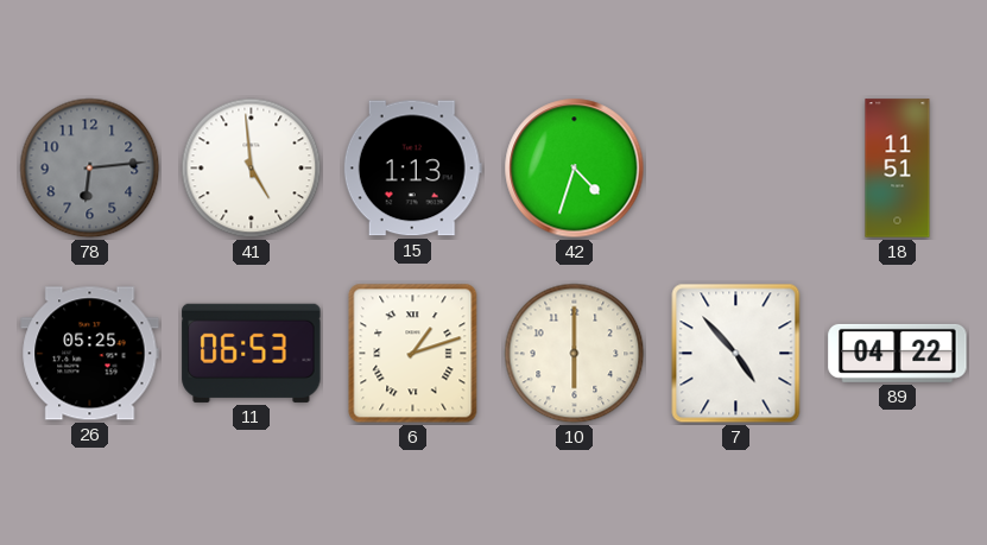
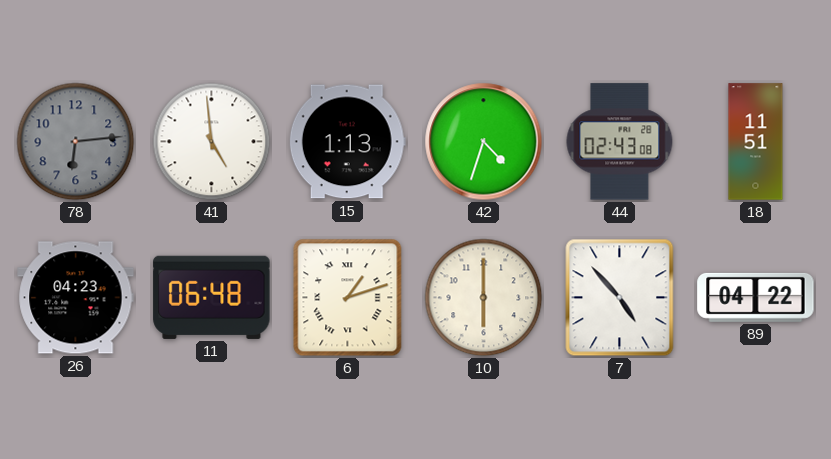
44: none -> 02:43 (620, 142)
26: 05:25 -> 04:23 (76, 298)
11: 06:53 -> 06:48 (212, 297)
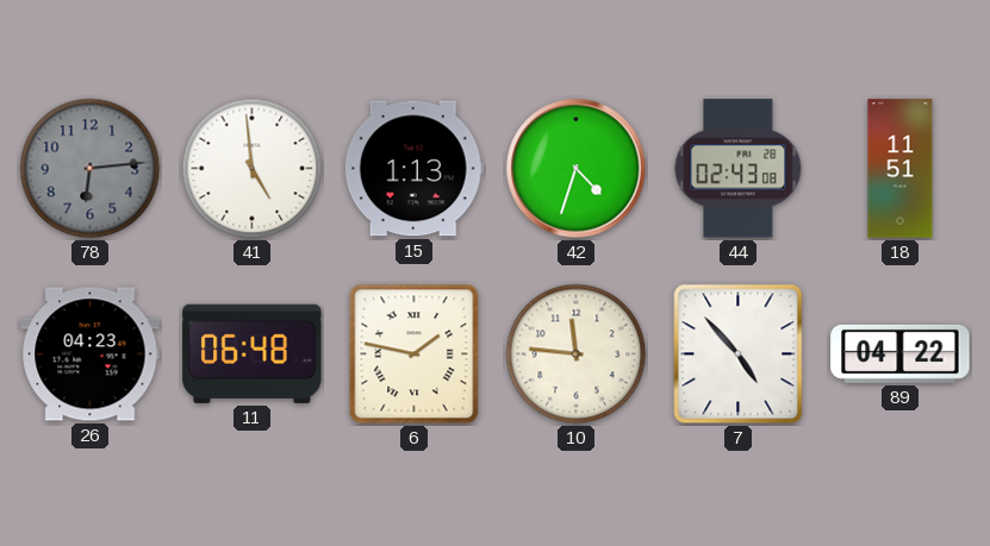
6: 1:12 -> 1:47 (415, 354)
10: 6:00 -> 11:46 (577, 354)
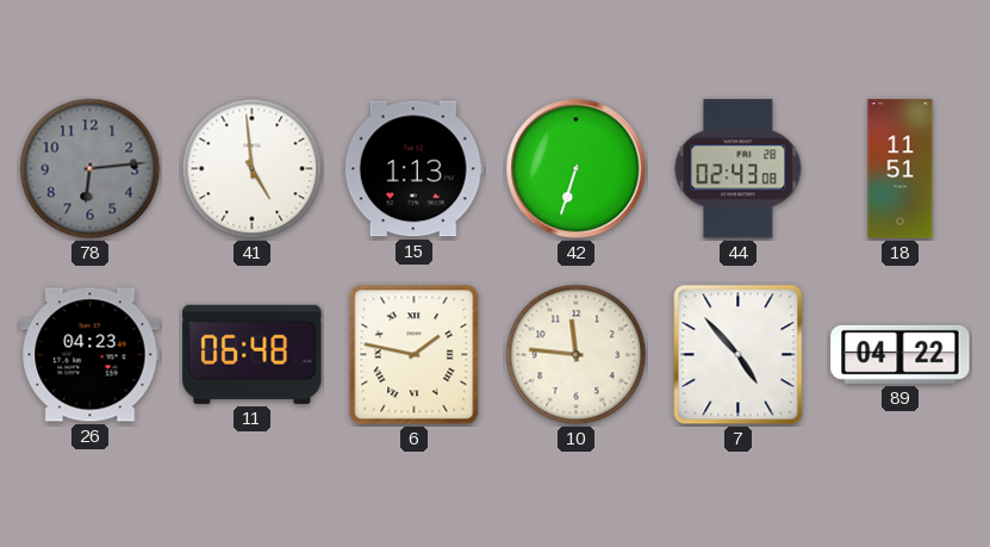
42: 4:33 -> 6:33 (577, 169)
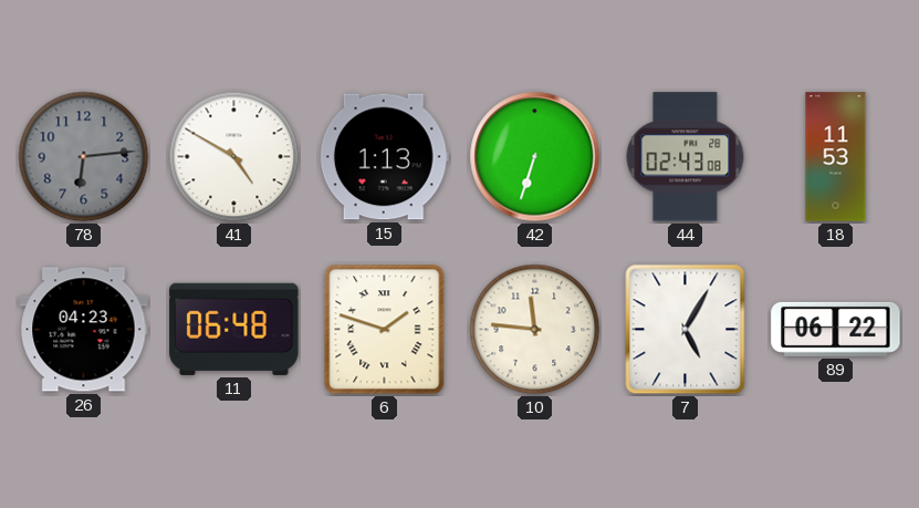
41: 4:59 -> 4:50 (234, 157)
18: 11:51 -> 11:53 (836, 157)
6: 1:47 -> 1:48 (385, 330)
7: 4:53 -> 5:05 (686, 330)
89: 04:22 -> 06:22 (836, 329)
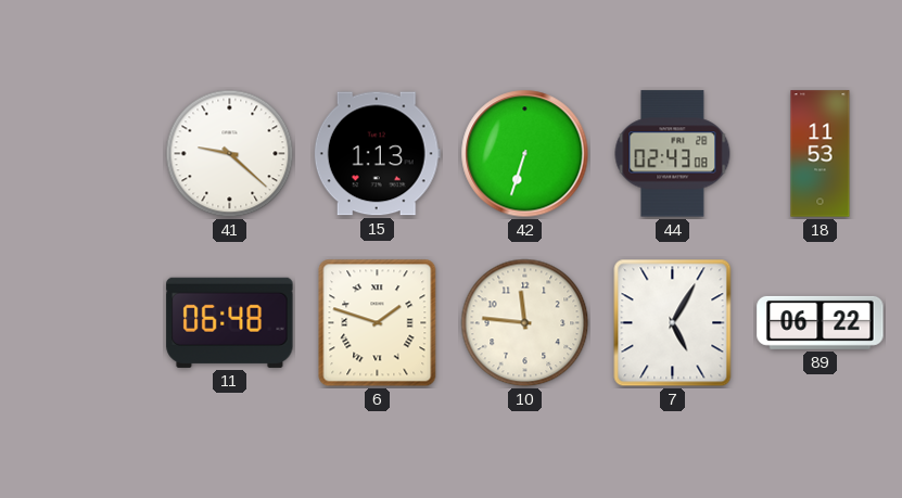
78: 6:14 -> none (84, 157)
41: 4:50 -> 9:22 (230, 154)
26: 04:23 -> none (84, 330)
